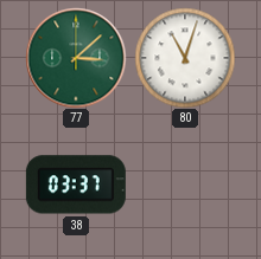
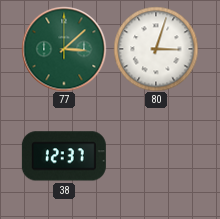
80: 11:03 -> 3:03 (156, 49)
38: 03:37 -> 12:37 (64, 156)
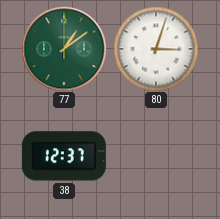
77: 3:08 -> 1:09 (64, 49)
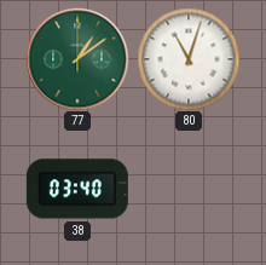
80: 3:03 -> 11:03 (189, 59)
38: 12:37 -> 03:40 (77, 189)
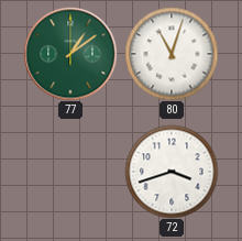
38: 03:40 -> none (77, 189)
72: none -> 3:42 (172, 172)
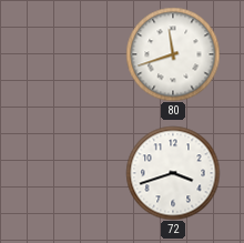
77: 1:09 -> none (70, 54)
80: 11:03 -> 11:42 (173, 54)
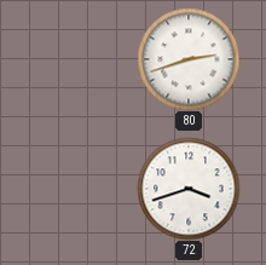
80: 11:42 -> 2:42 (189, 59)
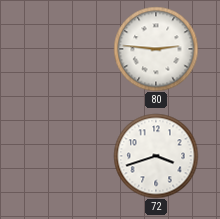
80: 2:42 -> 2:46 (156, 49)
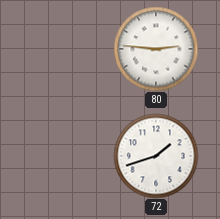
72: 3:42 -> 1:42 (156, 156)
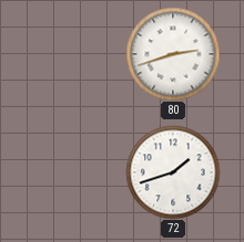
80: 2:46 -> 2:42 (173, 54)
